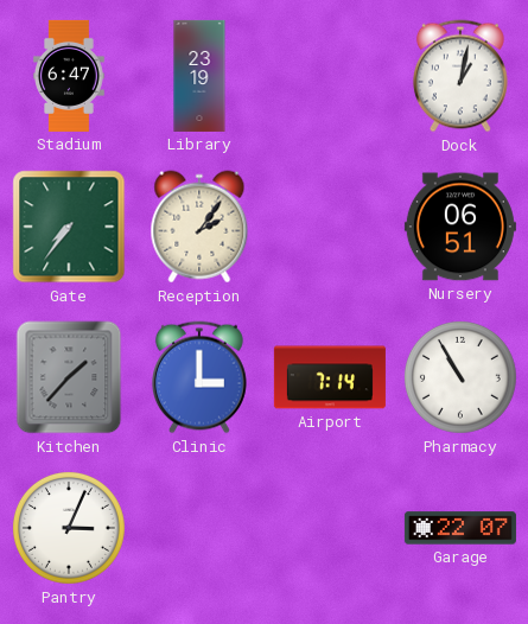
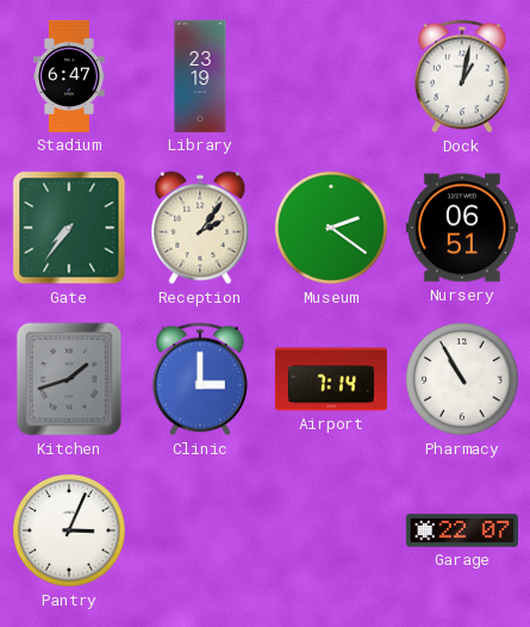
Museum: none -> 2:21 (331, 228)
Kitchen: 1:37 -> 1:42 (69, 379)
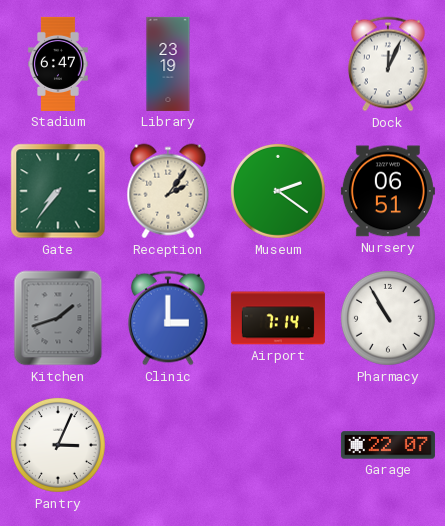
Dock: 1:02 -> 12:04 (388, 64)
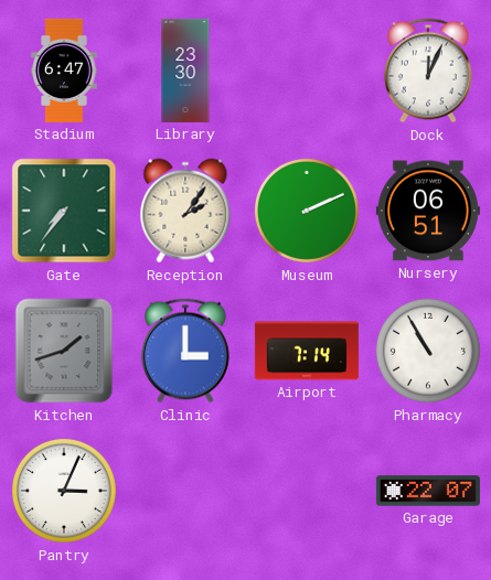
Library: 23:19 -> 23:30 (185, 71)
Museum: 2:21 -> 2:11 (307, 211)
